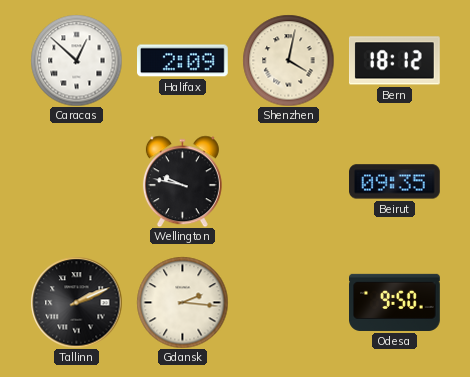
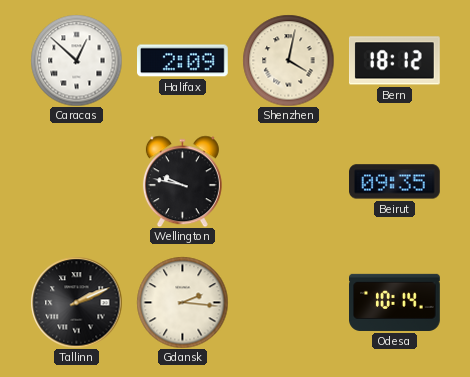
Odesa: 9:50 -> 10:14 (395, 302)
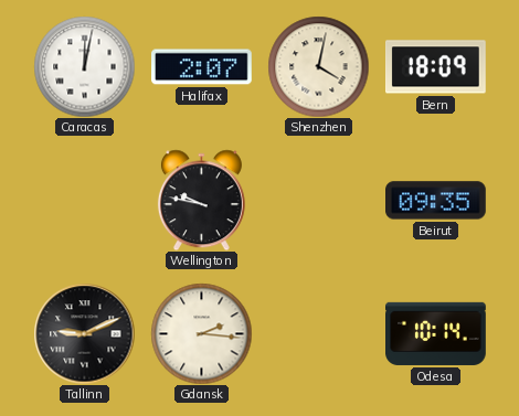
Caracas: 12:52 -> 12:02 (84, 66)
Halifax: 2:09 -> 2:07 (202, 67)
Bern: 18:12 -> 18:09 (436, 67)
Tallinn: 2:11 -> 9:11 (84, 333)
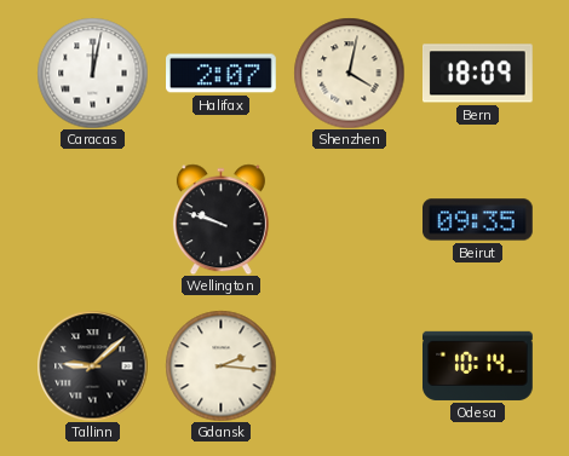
Wellington: 9:47 -> 9:48 (220, 219)
Tallinn: 9:11 -> 9:08 (92, 365)
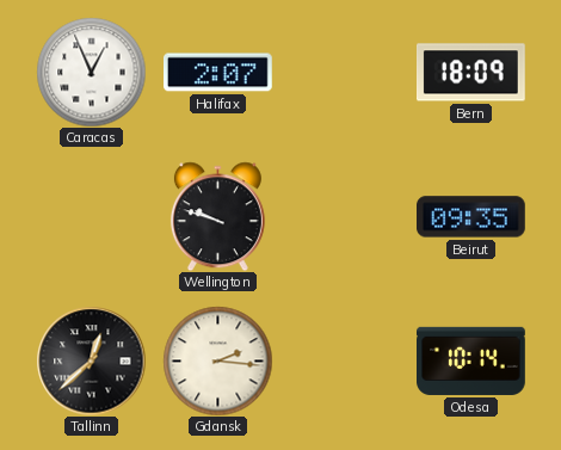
Caracas: 12:02 -> 12:56 (91, 72)
Shenzhen: 4:02 -> none (349, 73)
Tallinn: 9:08 -> 12:38 (91, 360)
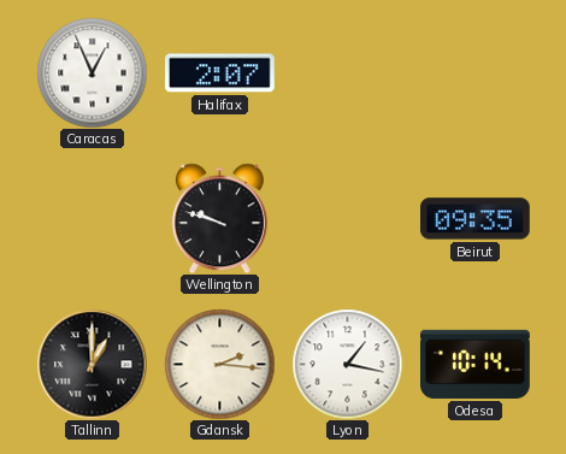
Bern: 18:09 -> none (471, 73)
Tallinn: 12:38 -> 1:00 (92, 364)
Lyon: none -> 1:17 (347, 364)
